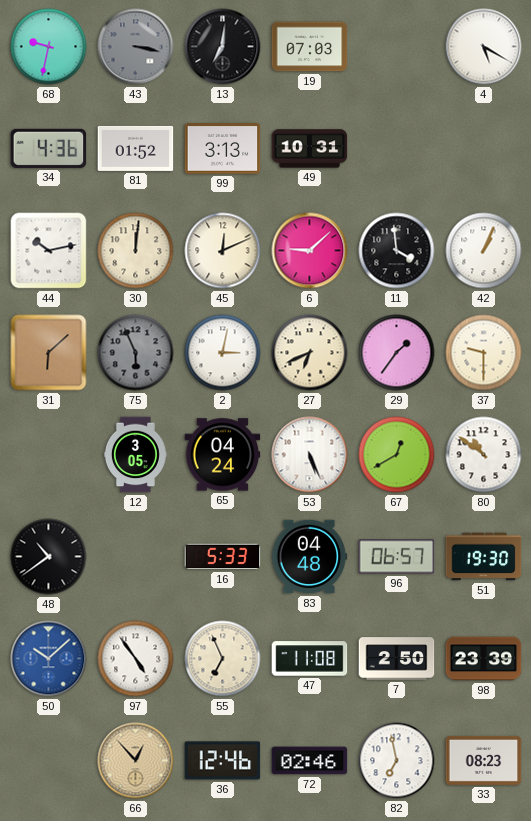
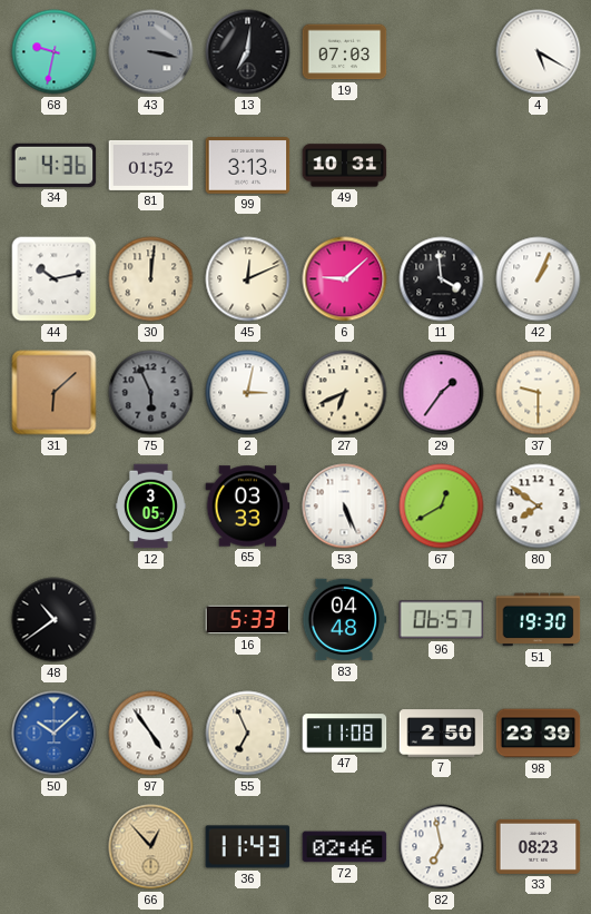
65: 04:24 -> 03:33 (248, 507)
80: 10:51 -> 7:51 (539, 507)
36: 12:46 -> 11:43 (248, 847)
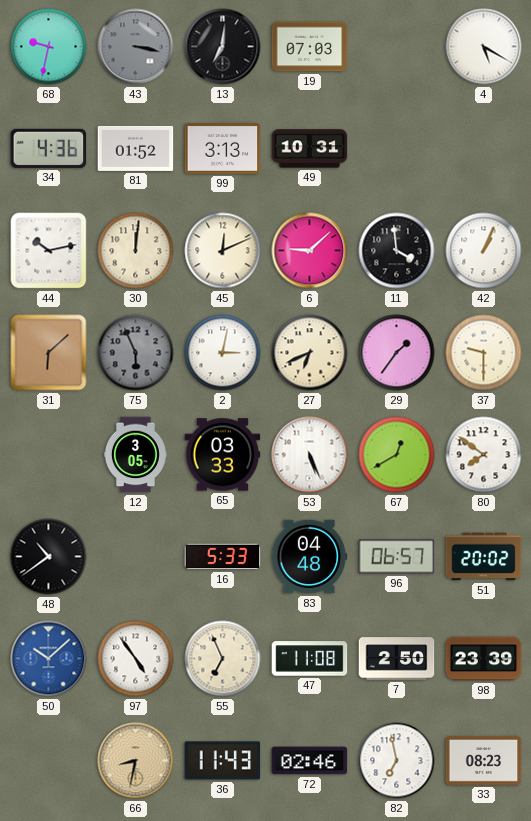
51: 19:30 -> 20:02 (484, 557)
66: 12:53 -> 8:32 (136, 761)
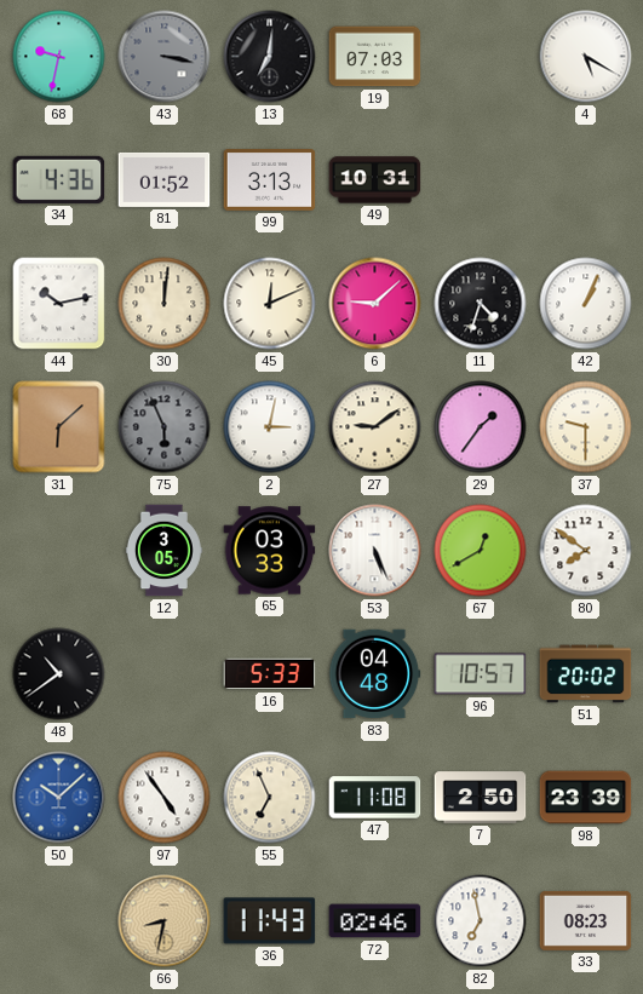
11: 3:59 -> 4:33 (481, 304)
27: 6:41 -> 9:09 (375, 427)
96: 06:57 -> 10:57 (481, 674)
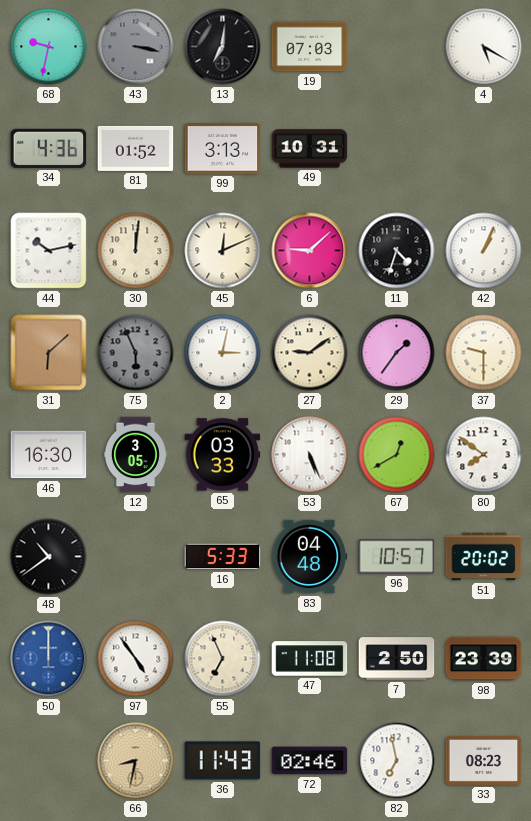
46: none -> 16:30 (49, 455)
50: 10:08 -> 12:00 (49, 659)
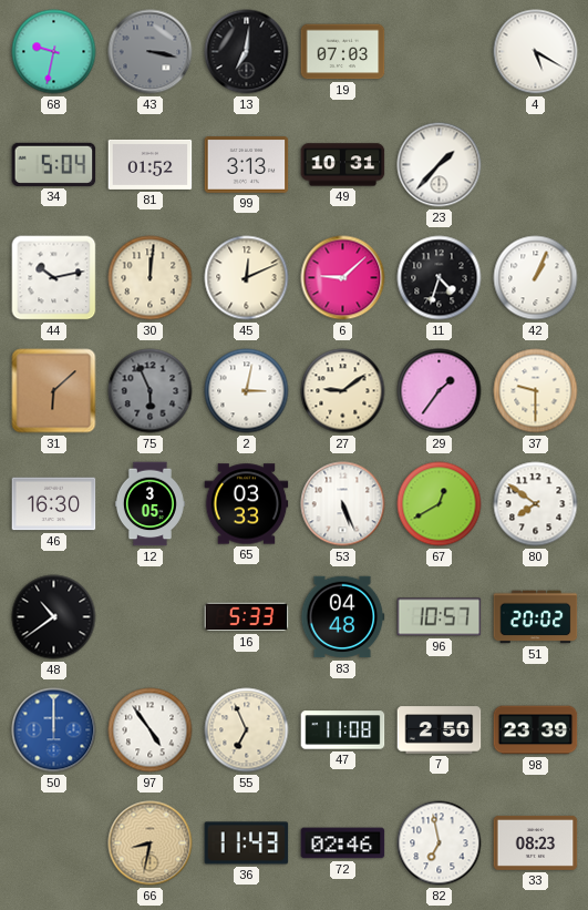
34: 4:36 -> 5:04 (54, 164)
23: none -> 1:37 (440, 165)
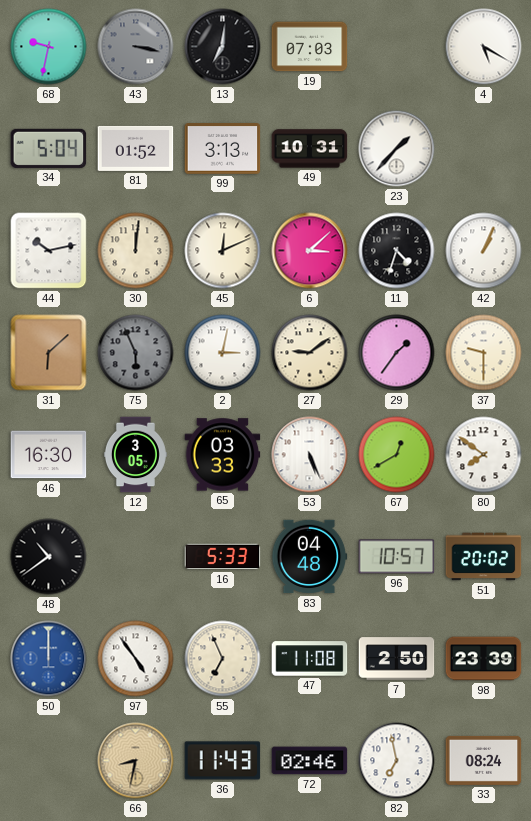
6: 9:08 -> 3:08 (310, 251)
33: 08:23 -> 08:24 (484, 760)
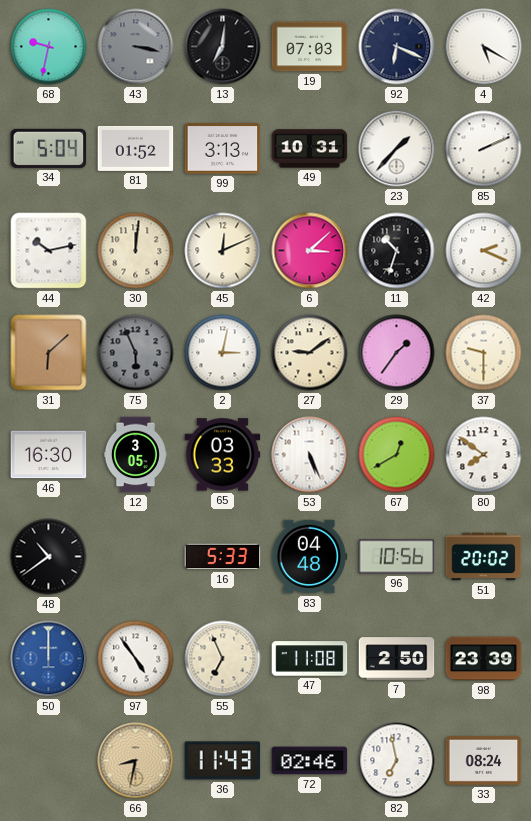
92: none -> 6:19 (397, 47)
85: none -> 2:11 (484, 149)
11: 4:33 -> 10:33 (397, 251)
42: 1:04 -> 2:19 (484, 251)
96: 10:57 -> 10:56 (397, 557)
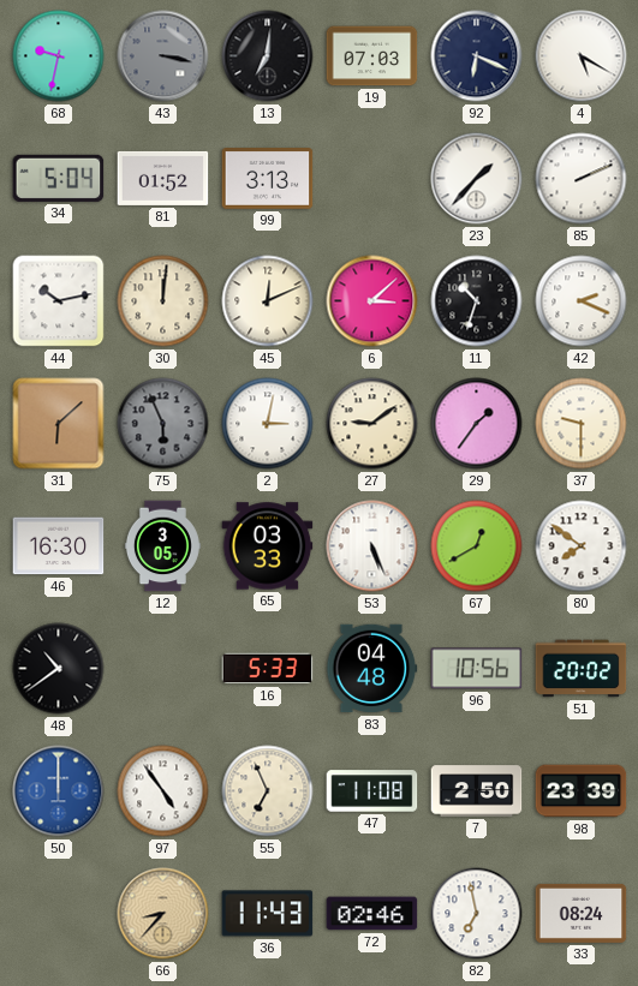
49: 10:31 -> none (310, 149)
66: 8:32 -> 8:37 (163, 914)
